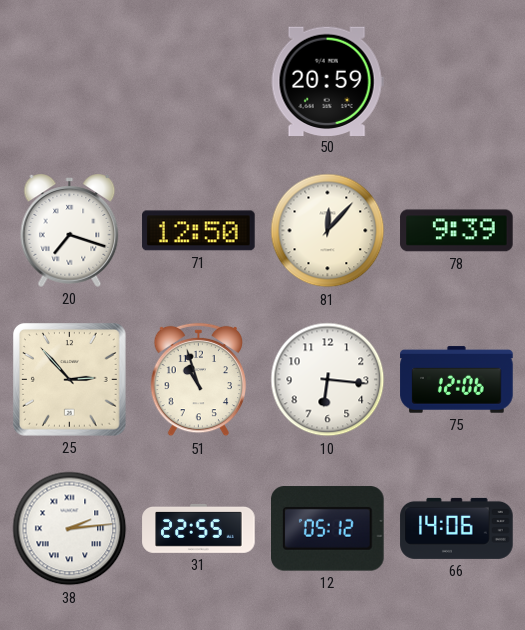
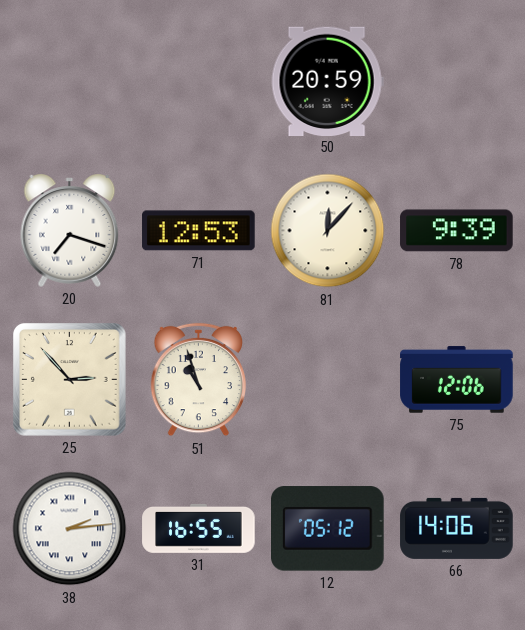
71: 12:50 -> 12:53 (199, 231)
10: 6:16 -> none (328, 380)
31: 22:55 -> 16:55 (199, 528)
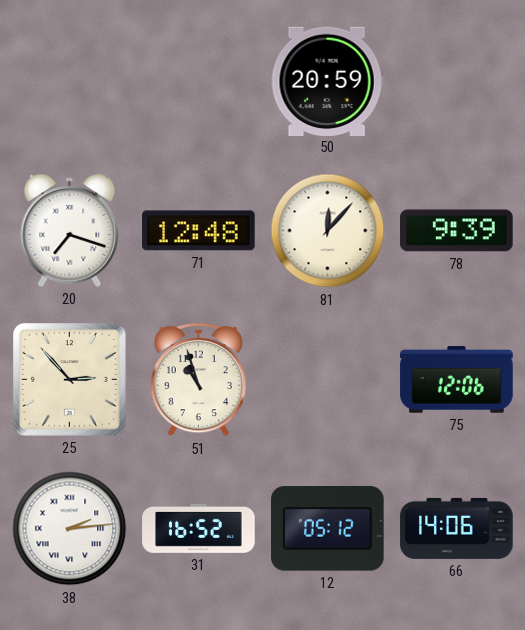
71: 12:53 -> 12:48 (199, 231)
31: 16:55 -> 16:52 (199, 528)
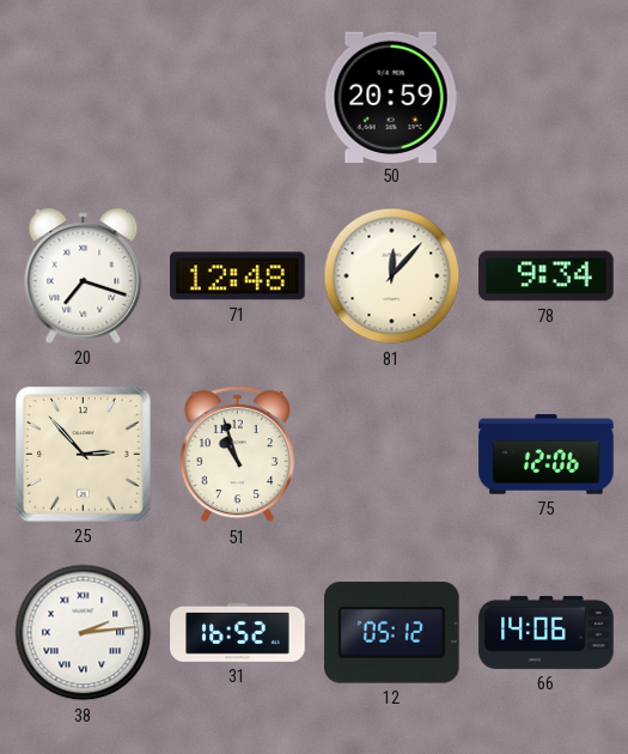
78: 9:39 -> 9:34 (547, 276)
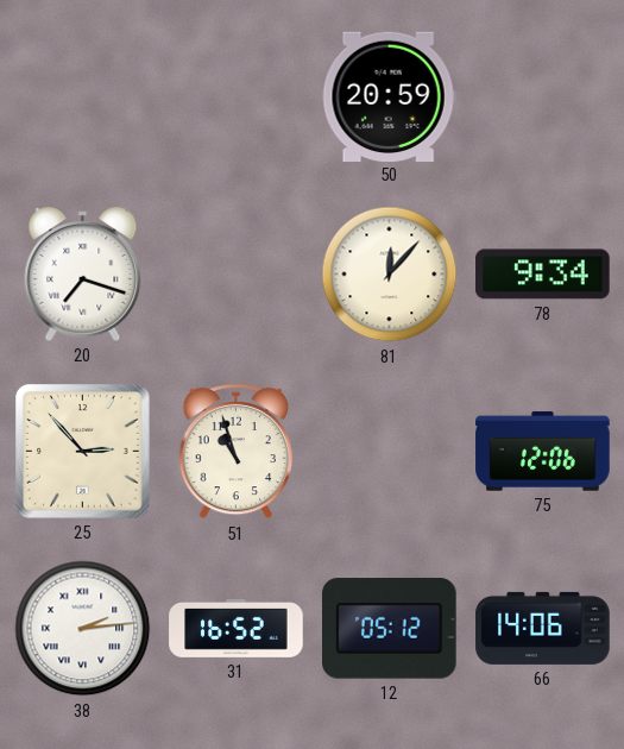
71: 12:48 -> none (238, 276)
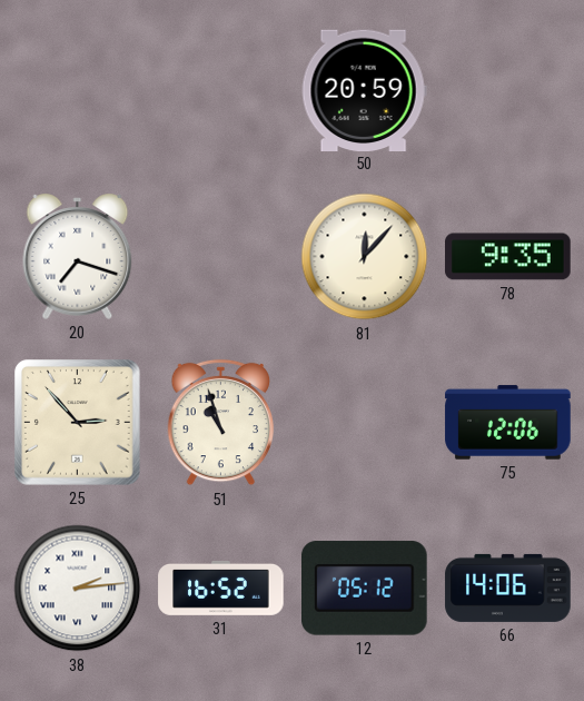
78: 9:34 -> 9:35 (508, 257)
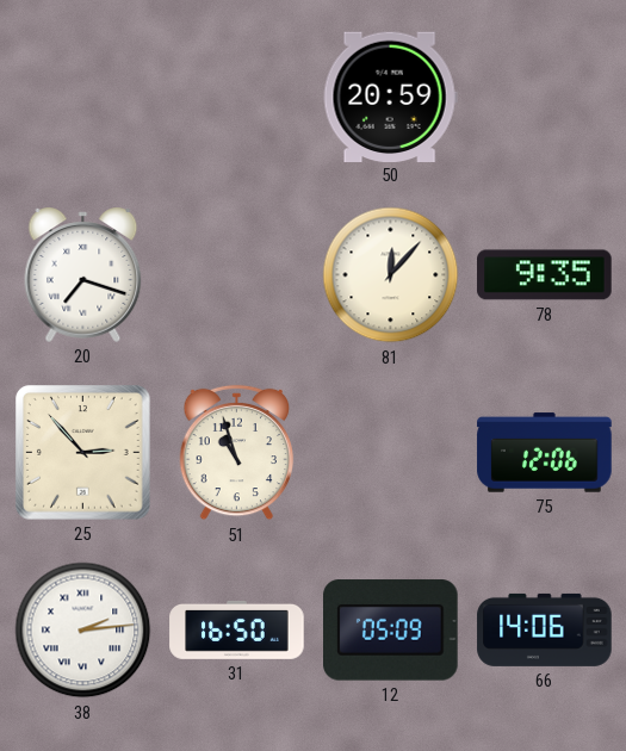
31: 16:52 -> 16:50 (237, 629)
12: 05:12 -> 05:09 (391, 631)
